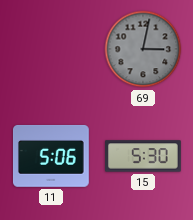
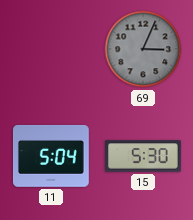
69: 3:02 -> 3:04 (143, 49)
11: 5:06 -> 5:04 (51, 156)
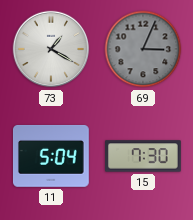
73: none -> 1:20 (51, 49)
15: 5:30 -> 7:30 (144, 156)
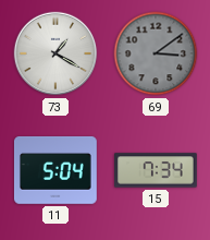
69: 3:04 -> 3:09 (156, 53)
15: 7:30 -> 7:34 (157, 170)
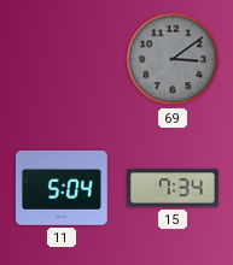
73: 1:20 -> none (55, 53)
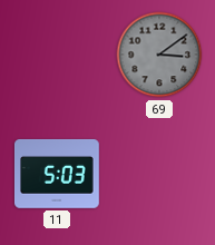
11: 5:04 -> 5:03 (57, 174)
15: 7:34 -> none (174, 188)
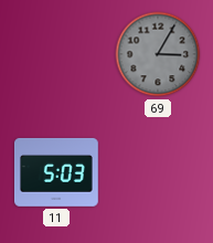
69: 3:09 -> 3:05 (158, 54)
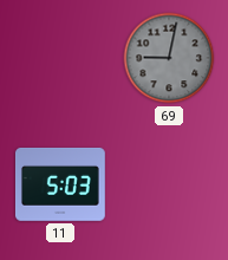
69: 3:05 -> 9:02 (169, 58)
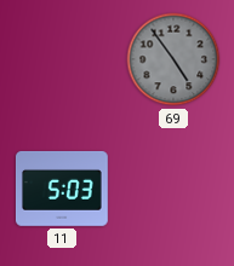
69: 9:02 -> 4:54 (173, 59)
